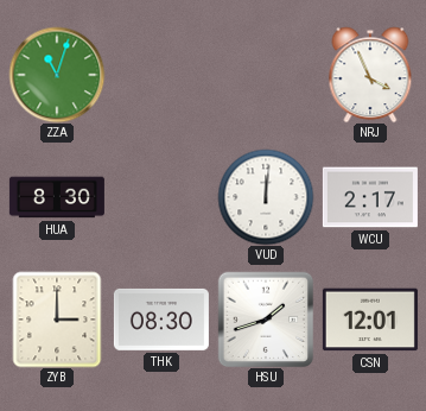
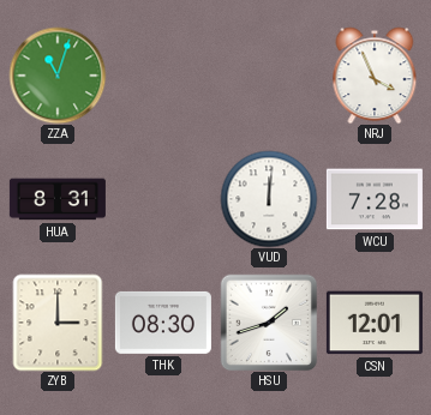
HUA: 8:30 -> 8:31 (58, 199)
WCU: 2:17 -> 7:28 (375, 199)
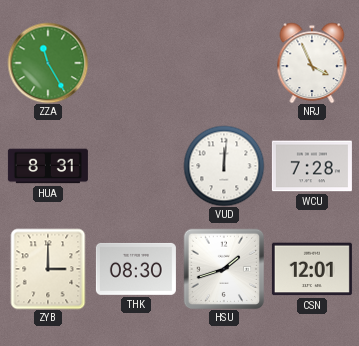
ZZA: 11:03 -> 11:25 (48, 63)
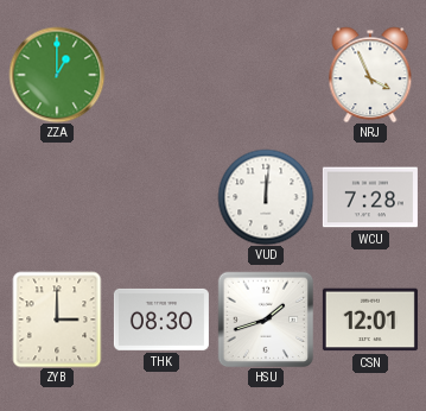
ZZA: 11:25 -> 1:00 (57, 75)
HUA: 8:31 -> none (48, 166)
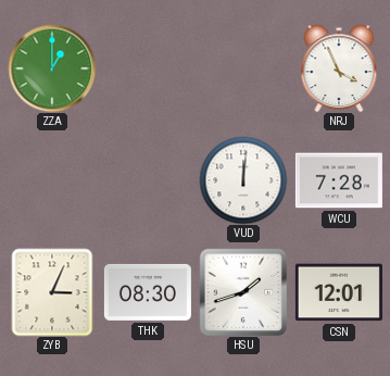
ZYB: 3:00 -> 3:04 (52, 292)
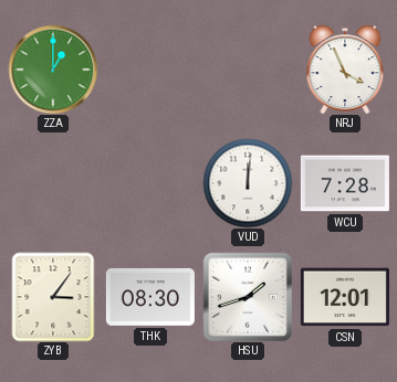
ZYB: 3:04 -> 3:06 (53, 297)
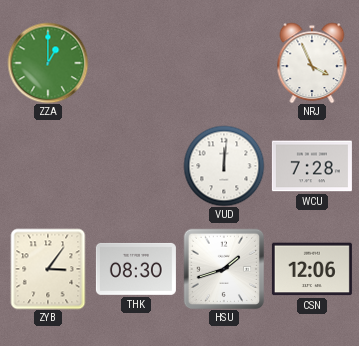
CSN: 12:01 -> 12:06 (312, 269)
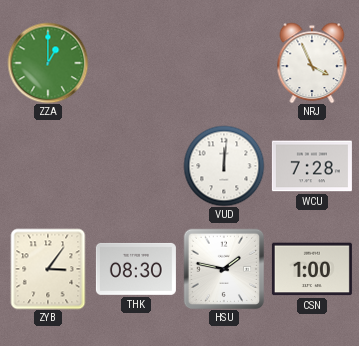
HSU: 1:42 -> 1:47 (224, 269)
CSN: 12:06 -> 1:00 (312, 269)
